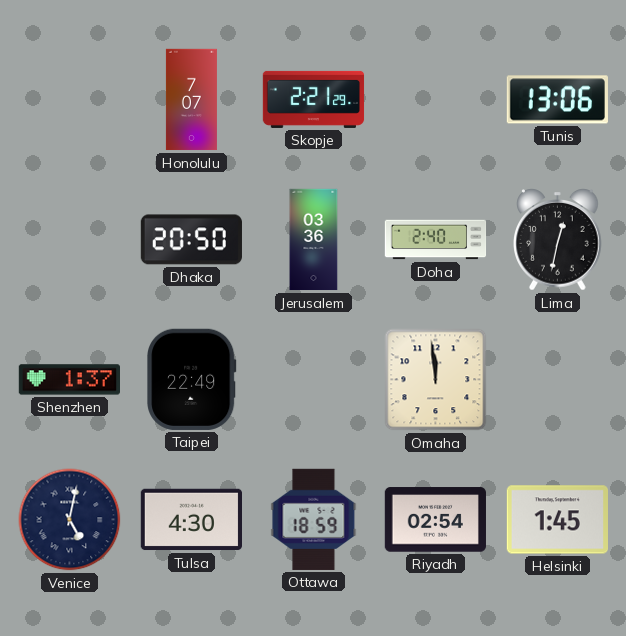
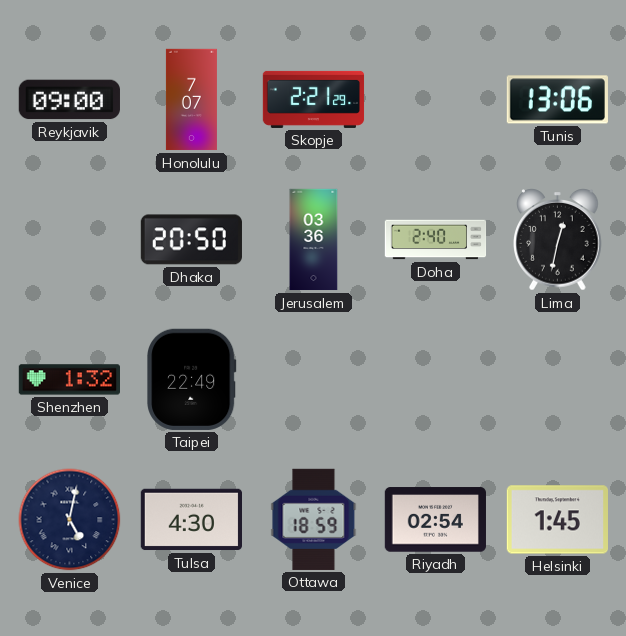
Reykjavik: none -> 09:00 (69, 100)
Shenzhen: 1:37 -> 1:32 (69, 380)
Omaha: 11:59 -> none (436, 380)
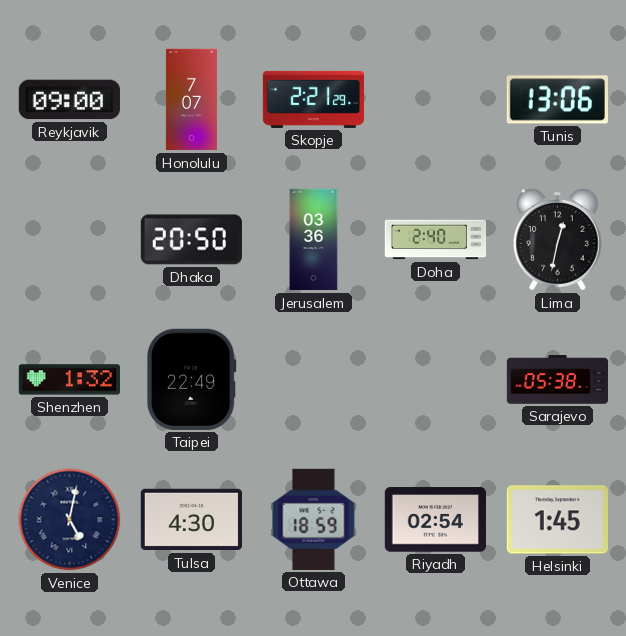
Sarajevo: none -> 05:38 (558, 380)
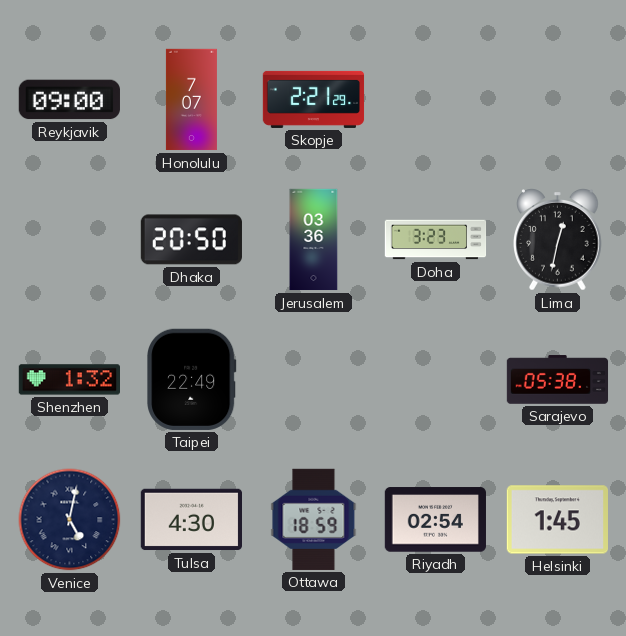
Tunis: 13:06 -> none (557, 100)
Doha: 2:40 -> 3:23 (436, 240)
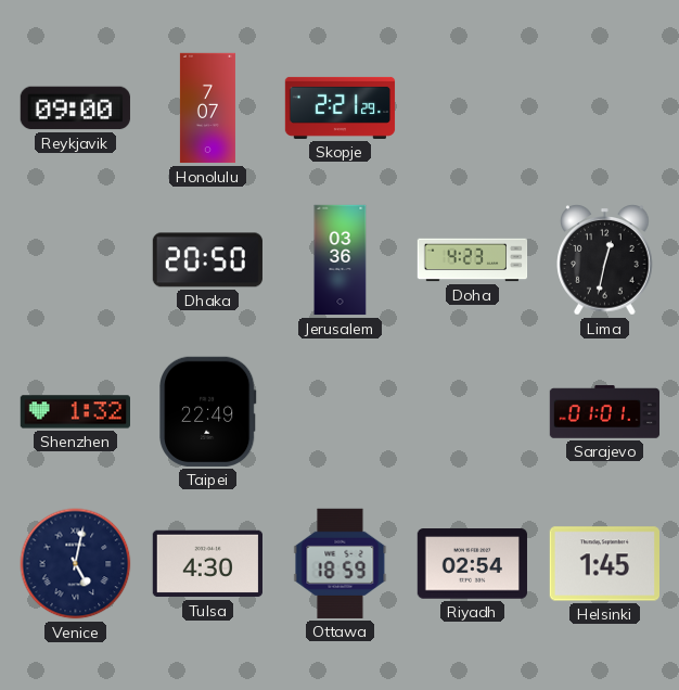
Doha: 3:23 -> 4:23 (473, 260)
Sarajevo: 05:38 -> 01:01 (605, 412)
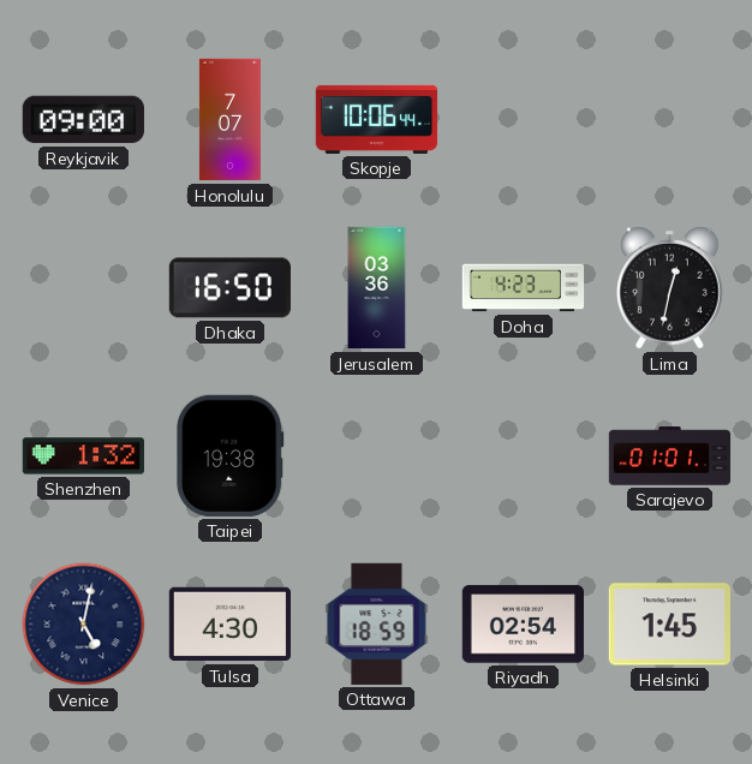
Skopje: 2:21 -> 10:06 (377, 119)
Dhaka: 20:50 -> 16:50 (229, 288)
Taipei: 22:49 -> 19:38 (231, 455)
